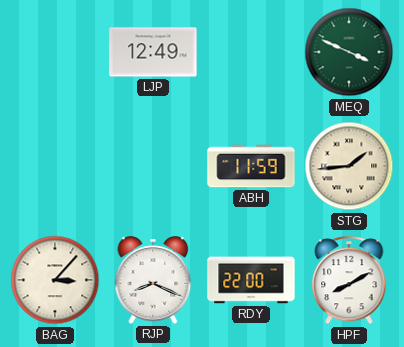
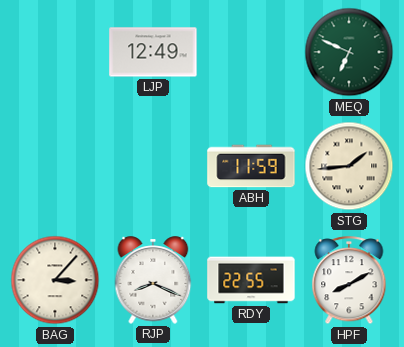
MEQ: 3:49 -> 6:49 (349, 52)
RDY: 22:00 -> 22:55 (251, 280)
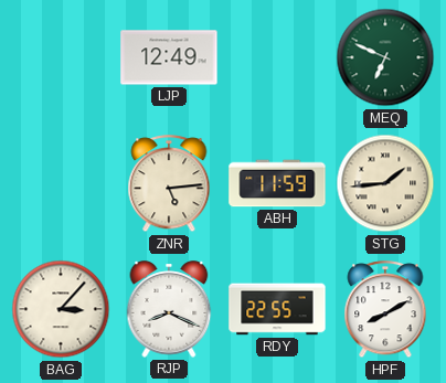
ZNR: none -> 5:14 (169, 184)
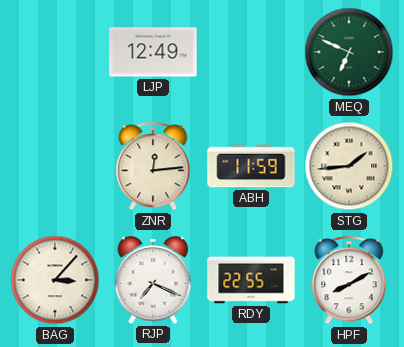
ZNR: 5:14 -> 12:14 (153, 167)
RJP: 8:19 -> 7:19 (153, 280)
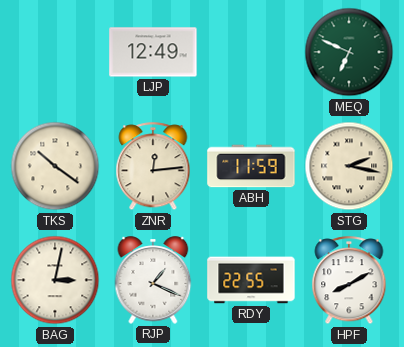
TKS: none -> 10:21 (55, 166)
STG: 1:44 -> 2:17 (349, 166)
BAG: 3:07 -> 3:02 (55, 280)
RJP: 7:19 -> 1:19 (153, 280)
